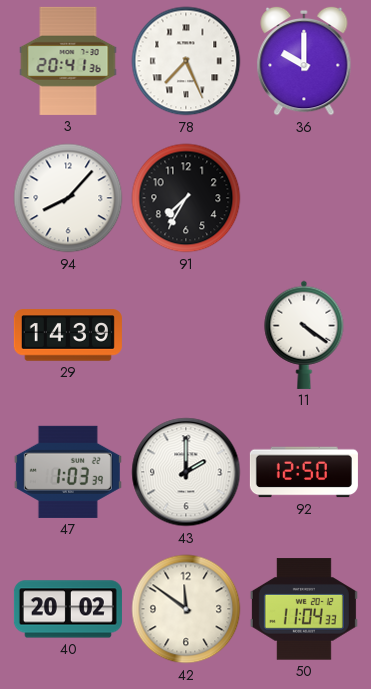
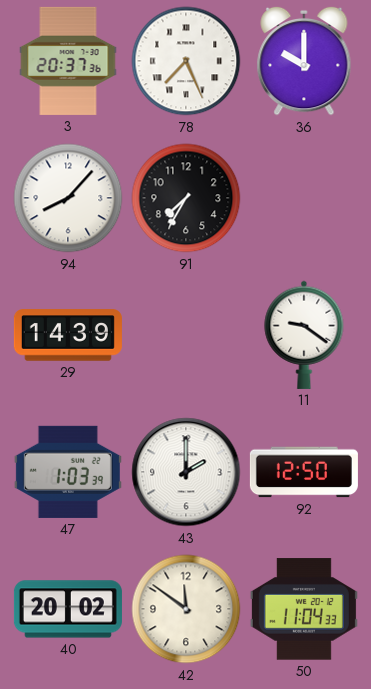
3: 20:41 -> 20:37 (68, 61)
11: 4:21 -> 9:21 (304, 335)
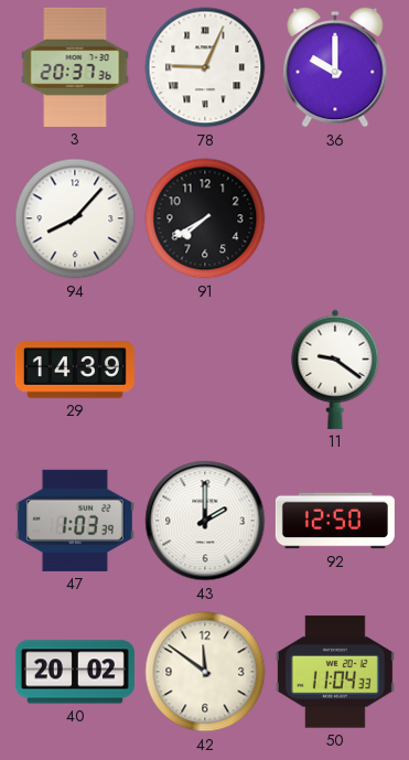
78: 7:26 -> 9:04 (205, 67)
91: 7:35 -> 7:40 (205, 218)
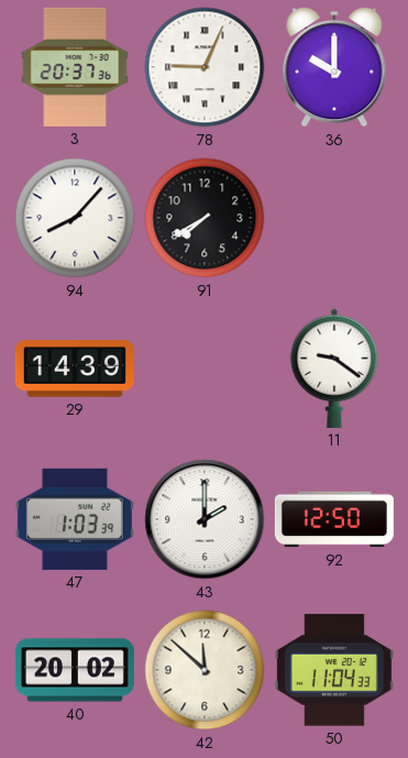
42: 11:51 -> 11:52 (205, 670)
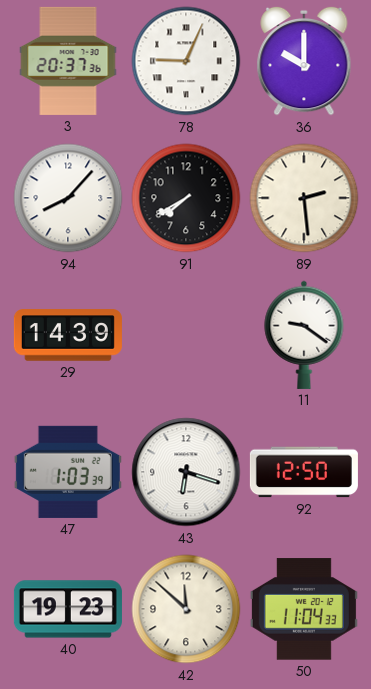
89: none -> 2:29 (304, 198)
43: 2:00 -> 6:18 (186, 472)
40: 20:02 -> 19:23 (68, 609)
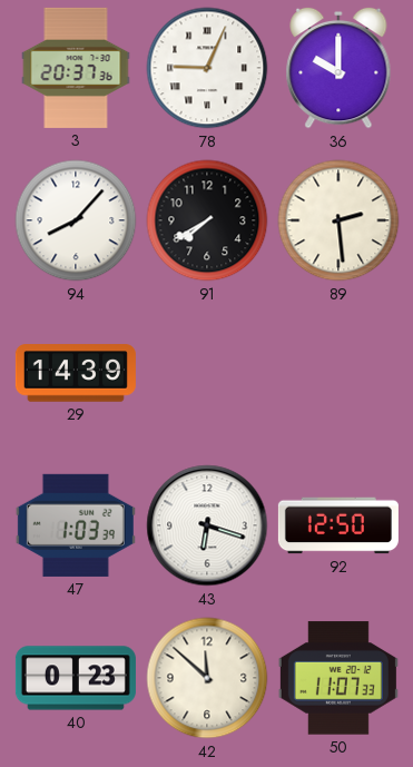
11: 9:21 -> none (304, 335)
40: 19:23 -> 0:23 (76, 678)
50: 11:04 -> 11:07 (338, 678)
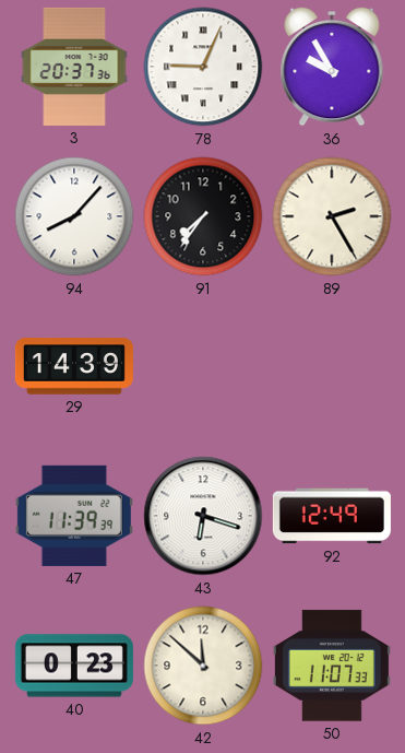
36: 10:00 -> 9:55 (332, 67)
91: 7:40 -> 7:36 (203, 216)
89: 2:29 -> 2:25 (332, 216)
47: 1:03 -> 11:39 (74, 516)
92: 12:50 -> 12:49 (332, 516)
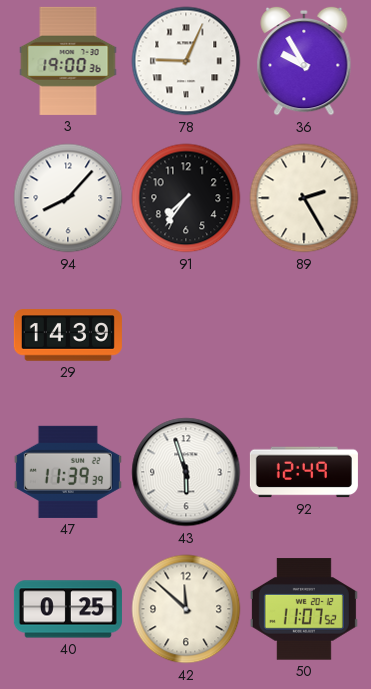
3: 20:37 -> 19:00 (68, 61)
43: 6:18 -> 5:57 (186, 472)
40: 0:23 -> 0:25 (68, 609)
50: 11:07:33 -> 11:07:52 (304, 609)
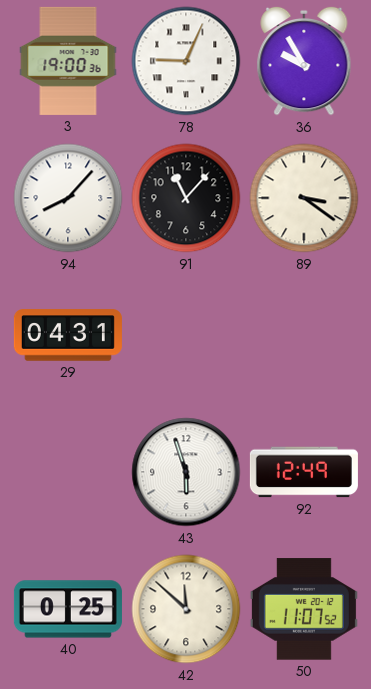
91: 7:36 -> 11:07 (186, 198)
89: 2:25 -> 3:21 (304, 198)
29: 14:39 -> 04:31 (68, 335)
47: 11:39 -> none (68, 472)
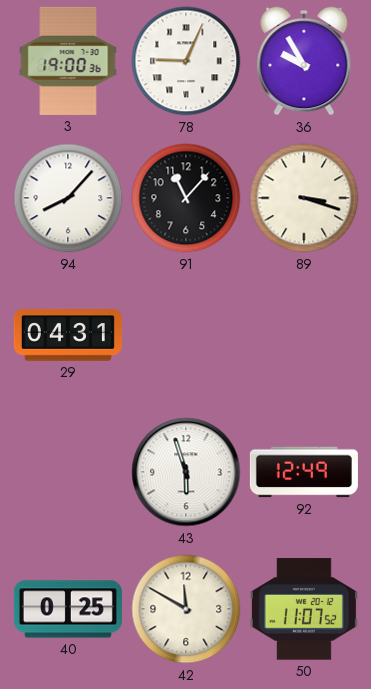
89: 3:21 -> 3:18 (304, 198)
42: 11:52 -> 11:50 (186, 609)
